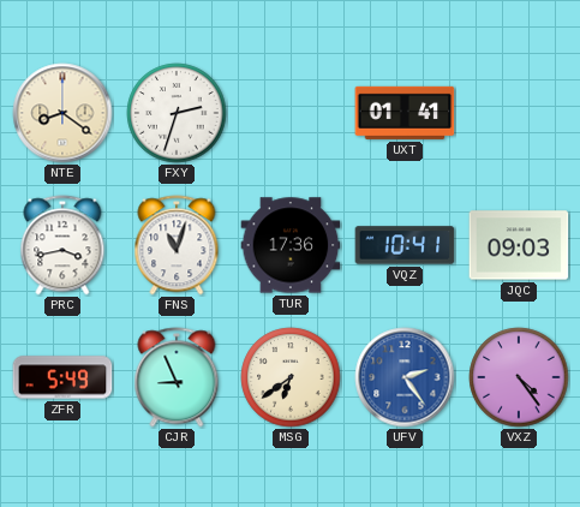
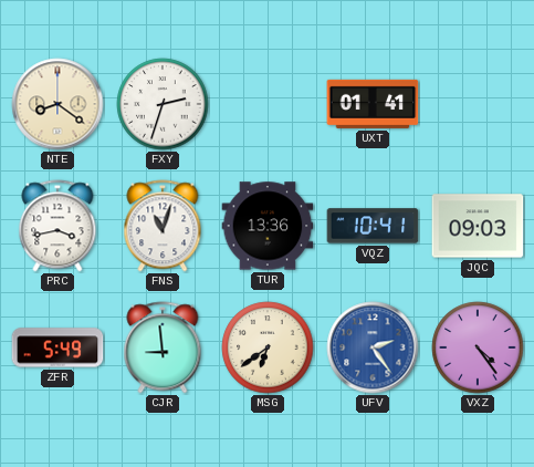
TUR: 17:36 -> 13:36 (268, 226)
CJR: 8:56 -> 8:59 (163, 347)
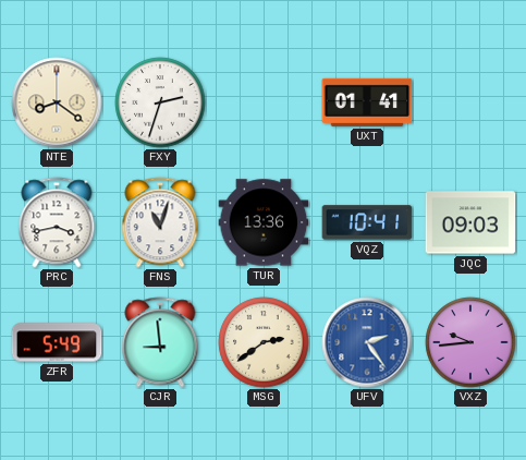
MSG: 6:39 -> 2:39 (264, 342)
VXZ: 4:24 -> 9:44 (470, 342)
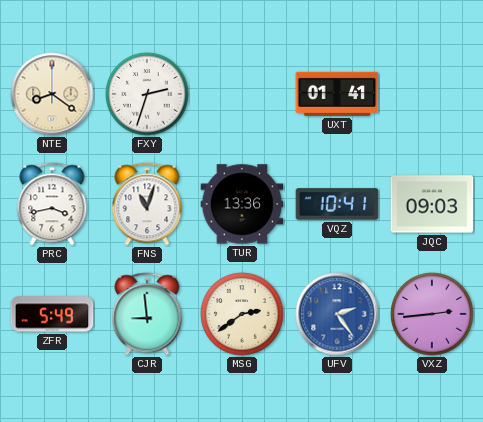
VXZ: 9:44 -> 2:44 (432, 314)
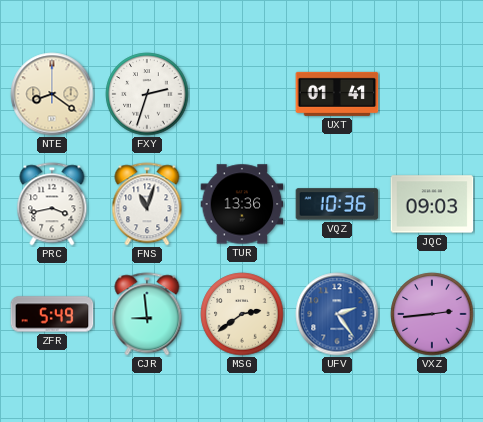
VQZ: 10:41 -> 10:36 (337, 204)
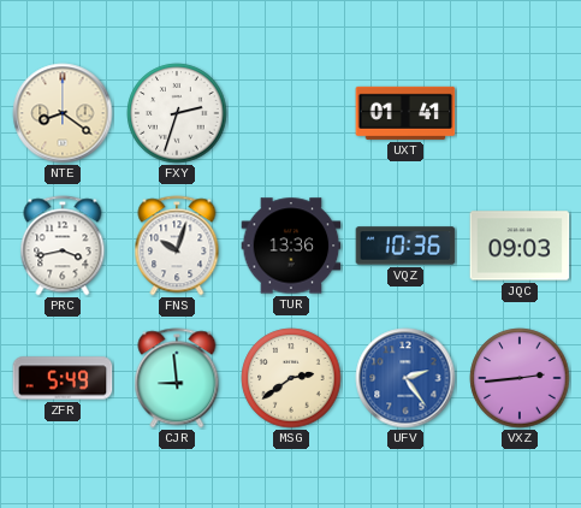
FNS: 11:03 -> 10:03 (177, 246)
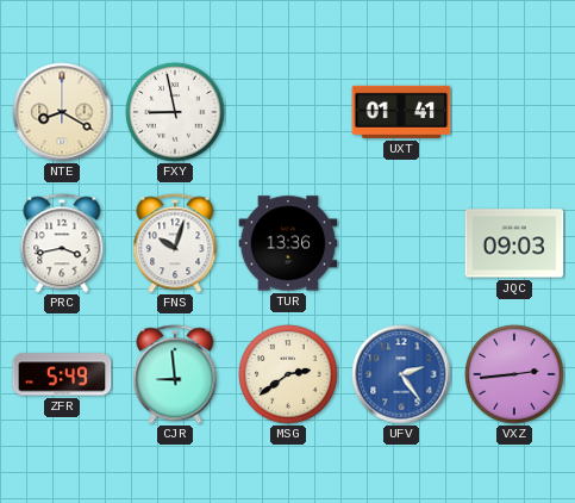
NTE: 8:21 -> 8:20 (62, 112)
FXY: 2:33 -> 8:58 (175, 112)
VQZ: 10:36 -> none (405, 246)
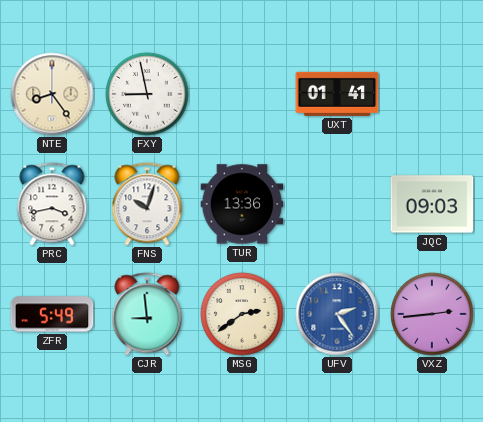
NTE: 8:20 -> 8:24 (52, 94)
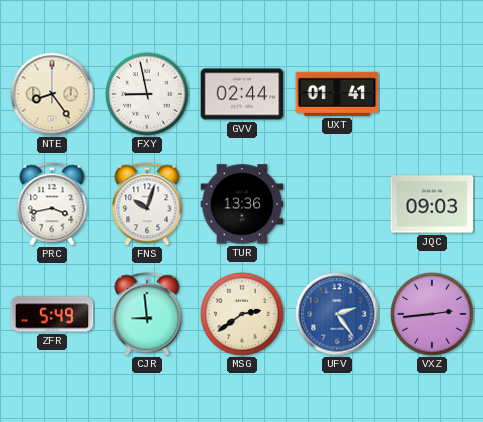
GVV: none -> 02:44 (242, 94)
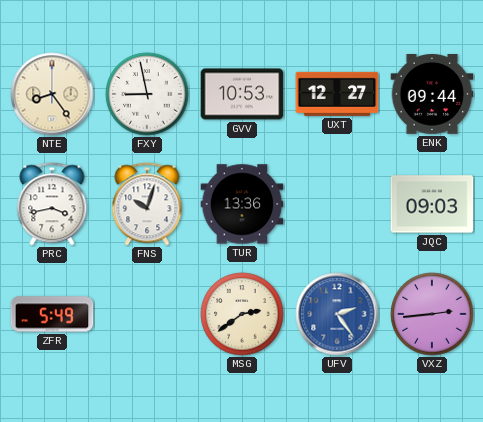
GVV: 02:44 -> 10:53 (242, 94)
UXT: 01:41 -> 12:27 (337, 94)
ENK: none -> 09:44 (432, 95)
CJR: 8:59 -> none (147, 314)
